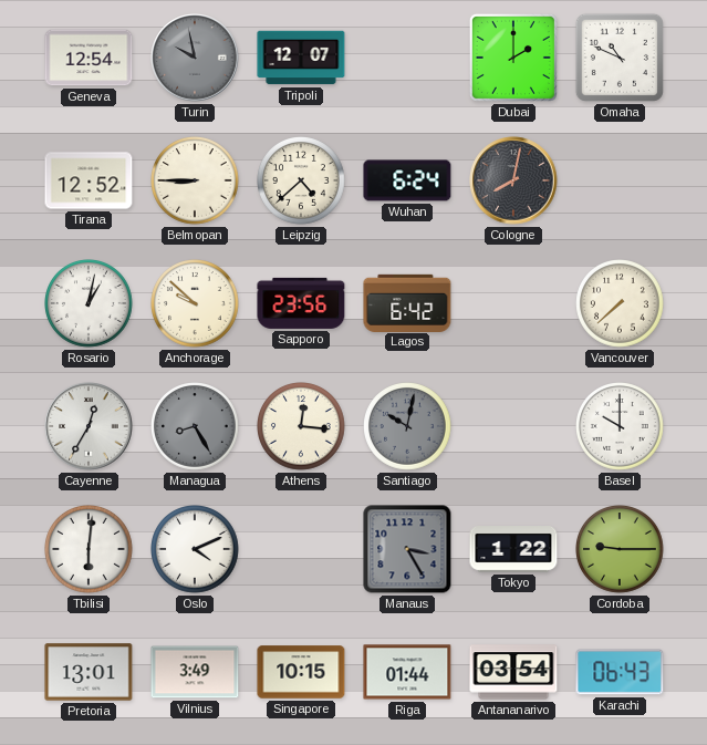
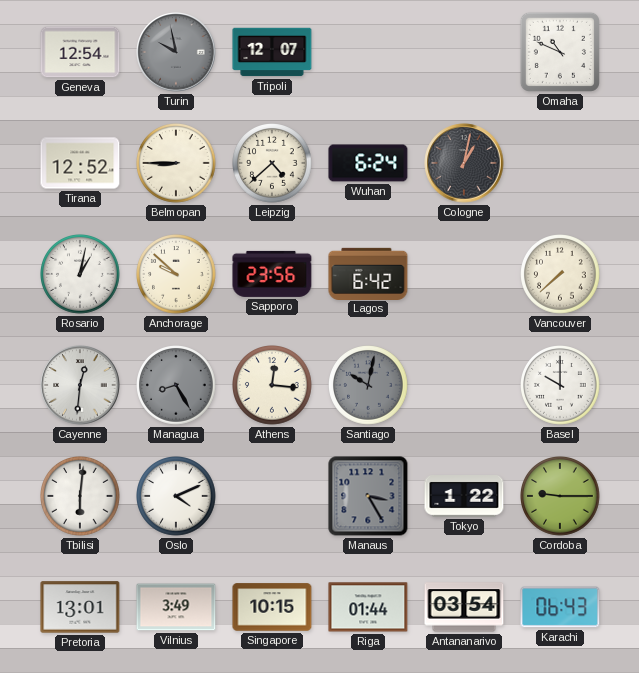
Dubai: 2:00 -> none (513, 58)
Cologne: 8:02 -> 1:02 (464, 163)
Cayenne: 12:35 -> 12:31 (80, 385)
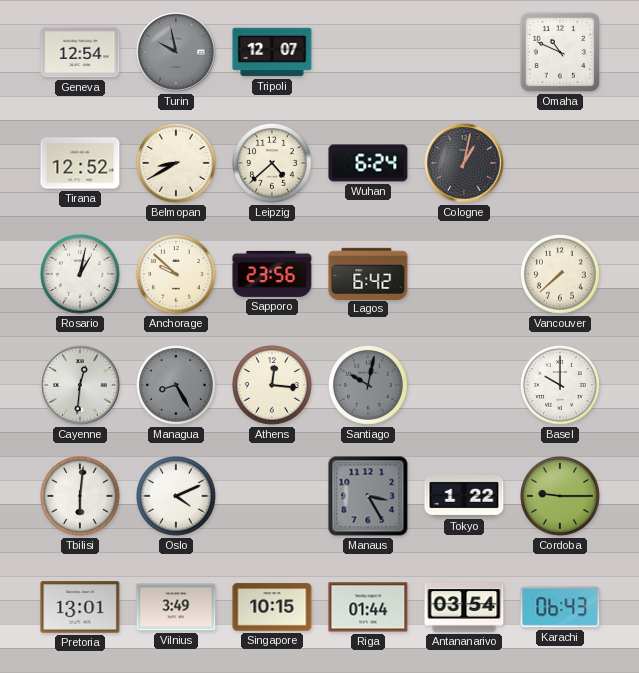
Belmopan: 8:45 -> 8:40 (177, 164)
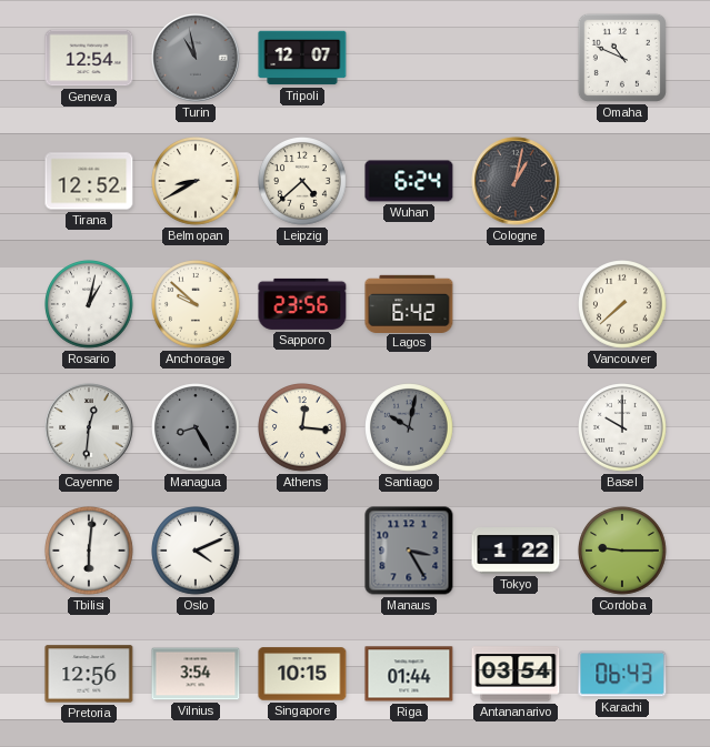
Turin: 9:58 -> 10:58 (196, 58)
Pretoria: 13:01 -> 12:56 (89, 674)
Vilnius: 3:49 -> 3:54 (196, 674)
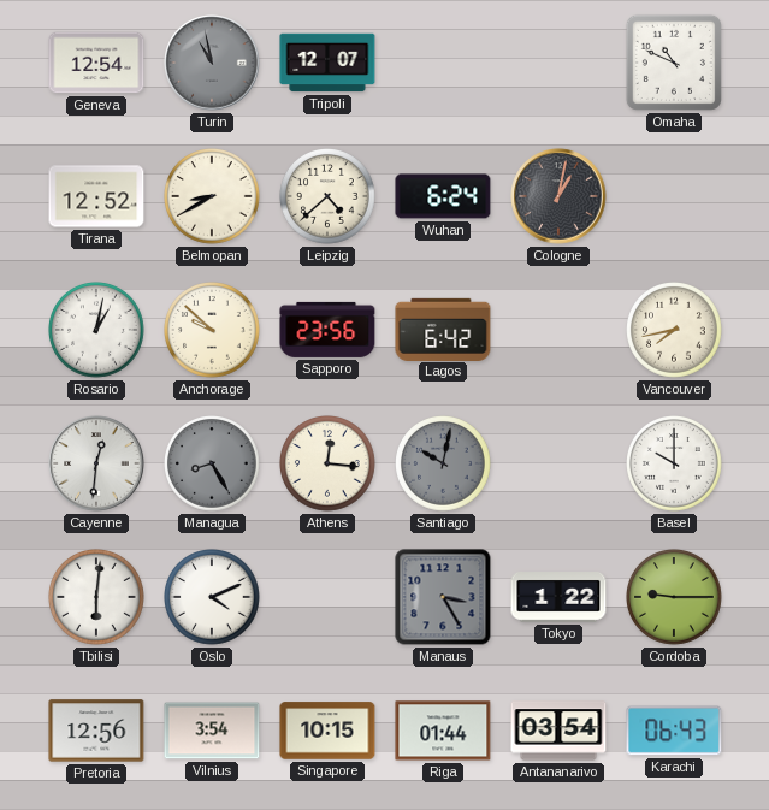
Vancouver: 7:38 -> 7:43 (675, 331)
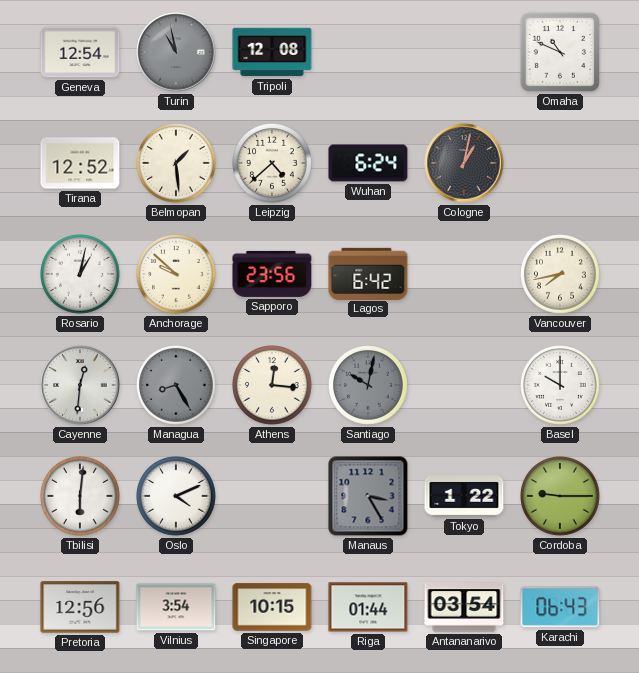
Tripoli: 12:07 -> 12:08 (272, 52)
Belmopan: 8:40 -> 1:29 (177, 164)
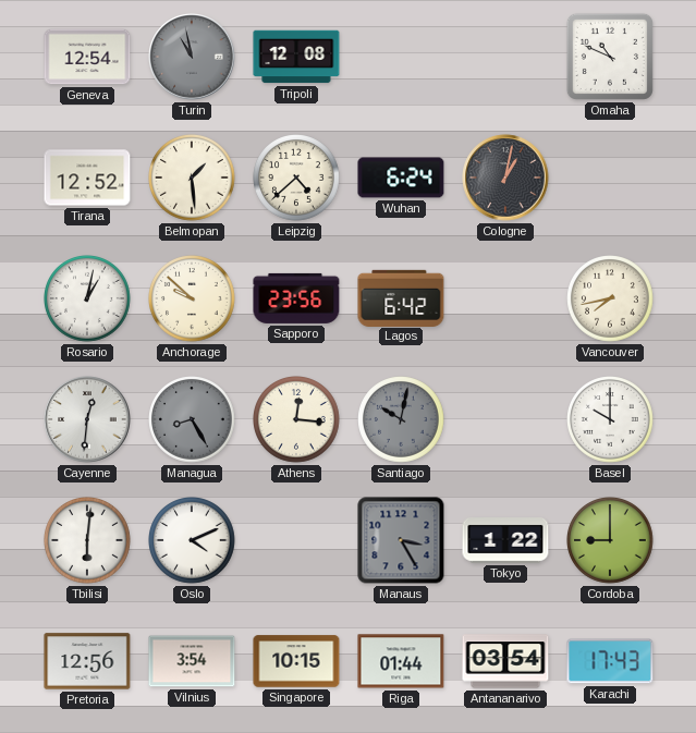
Cordoba: 9:15 -> 9:00 (611, 541)
Karachi: 06:43 -> 17:43 (610, 661)
